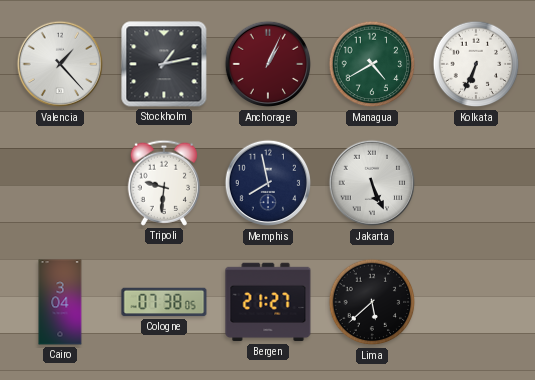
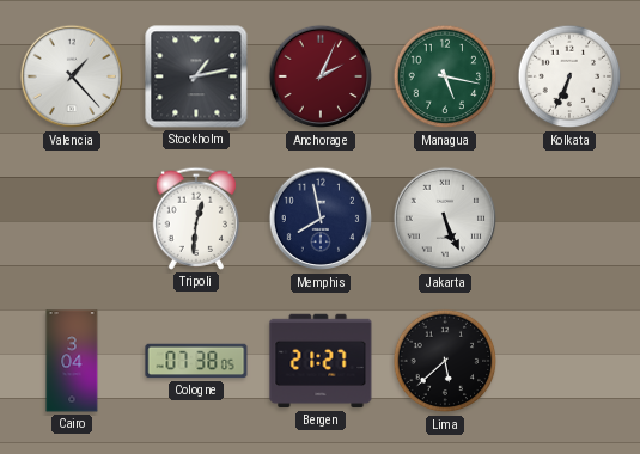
Anchorage: 1:04 -> 2:04 (321, 76)
Managua: 4:40 -> 5:17 (445, 76)
Tripoli: 9:31 -> 12:31 (195, 219)
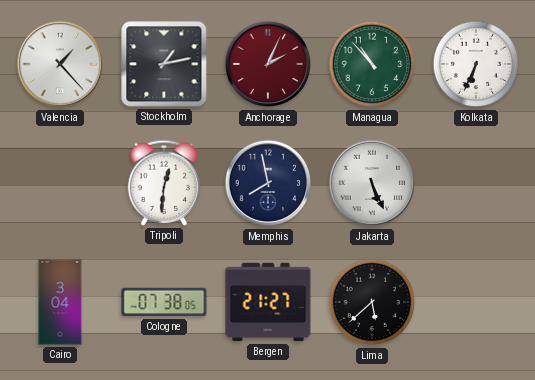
Managua: 5:17 -> 10:53 (372, 64)
